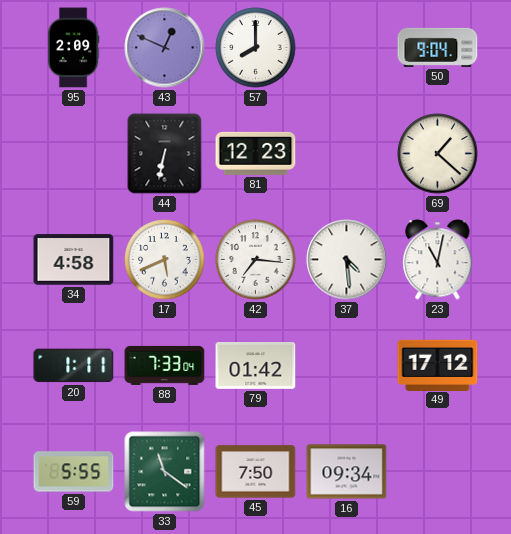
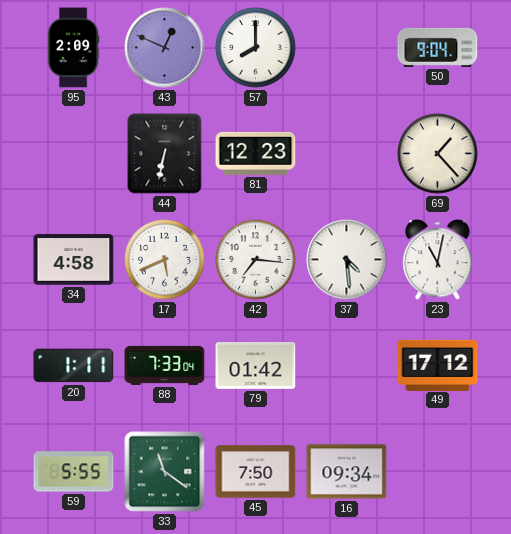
69: 1:22 -> 1:23 (438, 154)
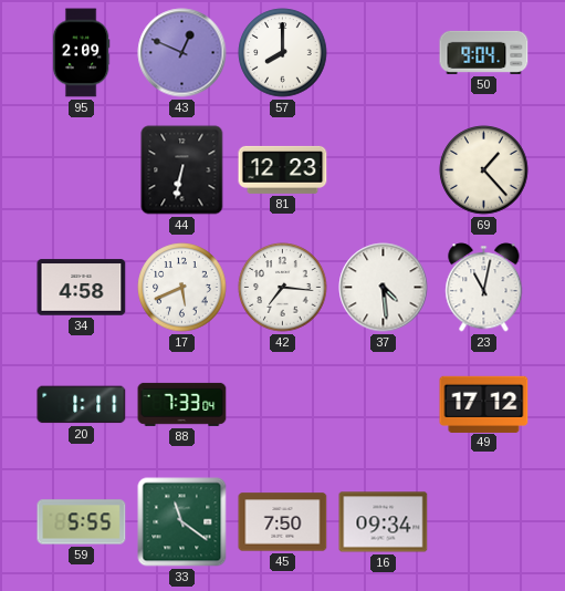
79: 01:42 -> none (256, 366)
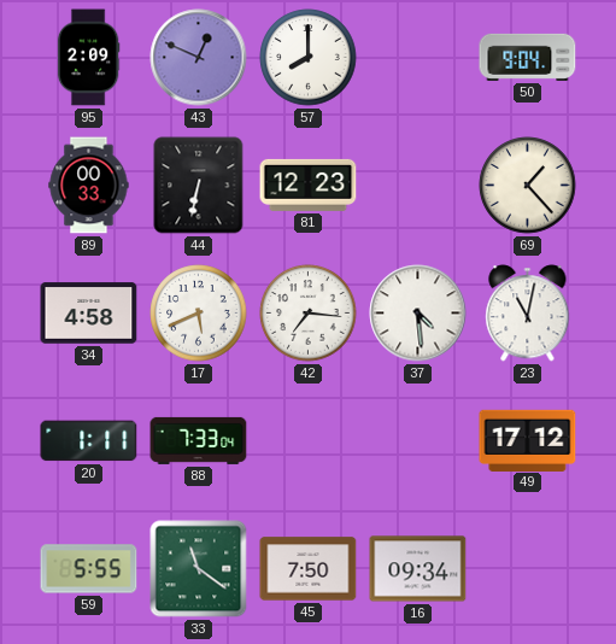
89: none -> 00:33 (89, 186)
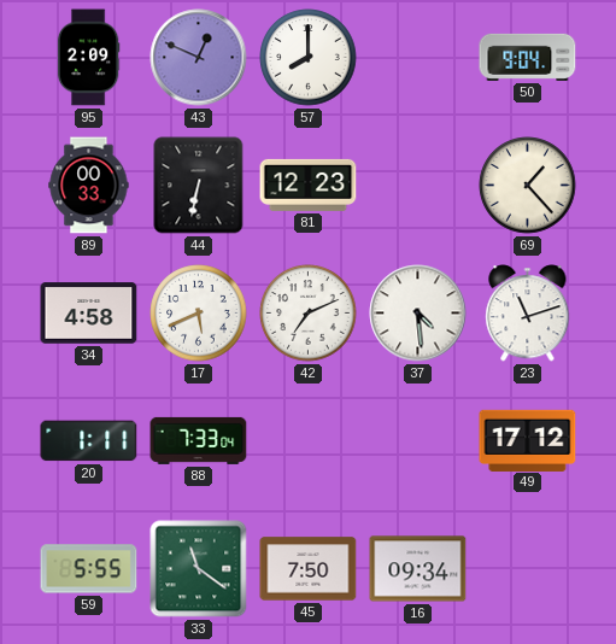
42: 7:16 -> 7:11 (309, 314)
23: 11:02 -> 11:12 (528, 314)
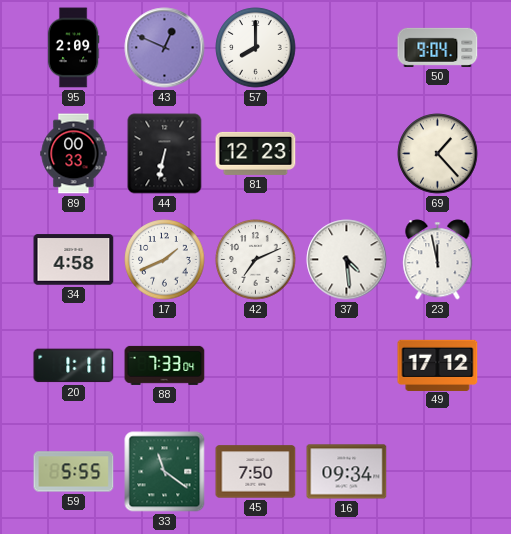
17: 5:41 -> 1:41 (165, 260)
23: 11:12 -> 11:58 (438, 260)
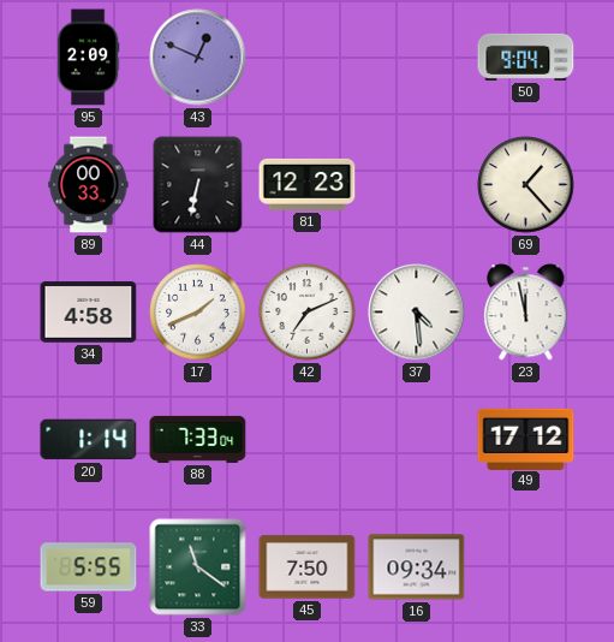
57: 8:00 -> none (256, 48)
20: 1:11 -> 1:14 (89, 440)
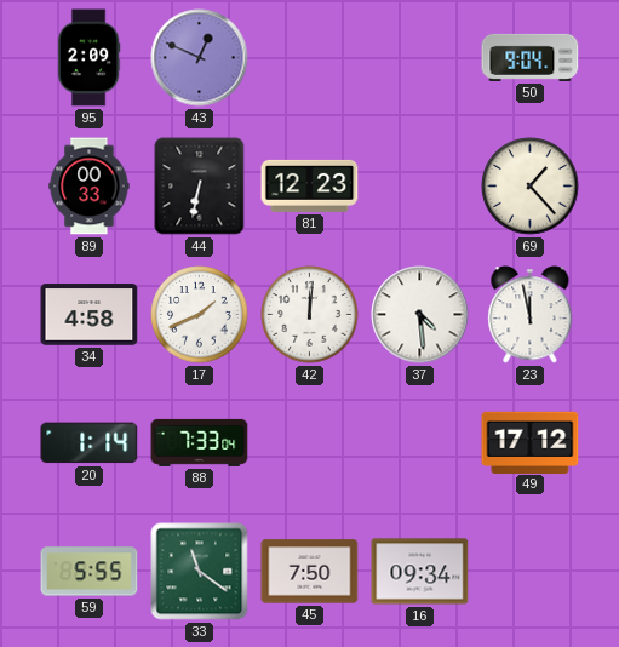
42: 7:11 -> 12:01 (310, 315)
